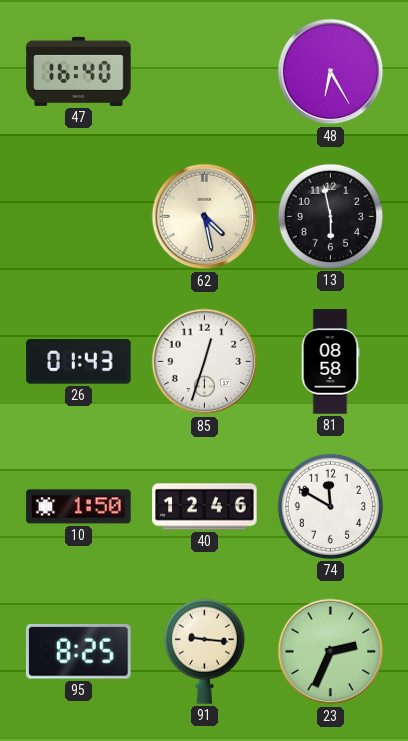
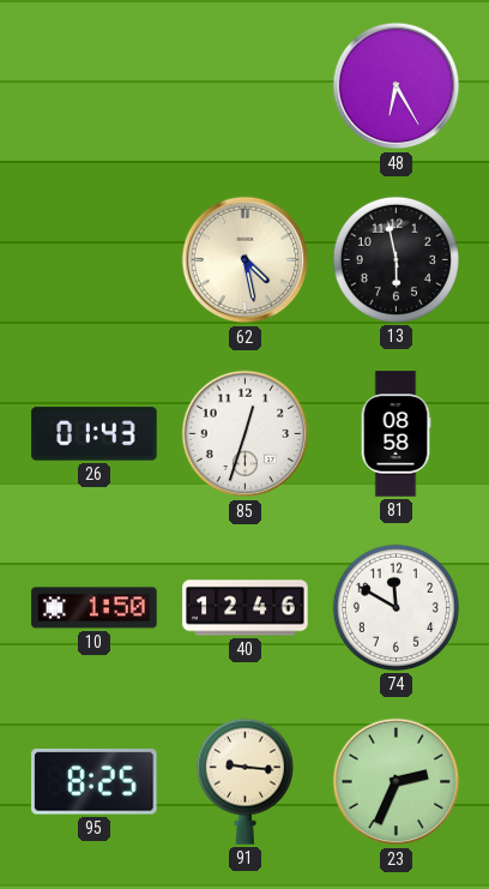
47: 16:40 -> none (79, 71)
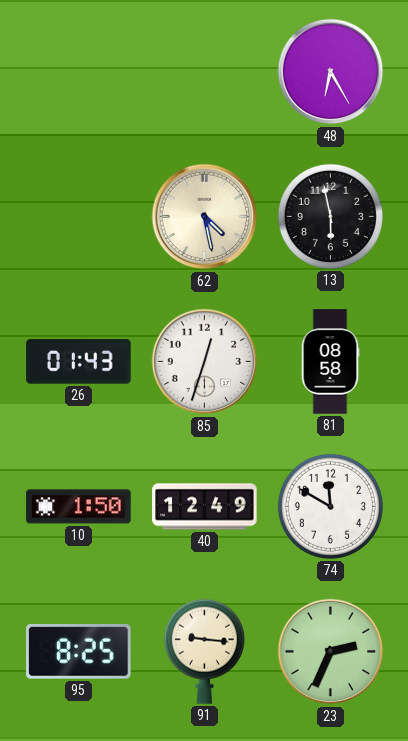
40: 12:46 -> 12:49 (205, 507)
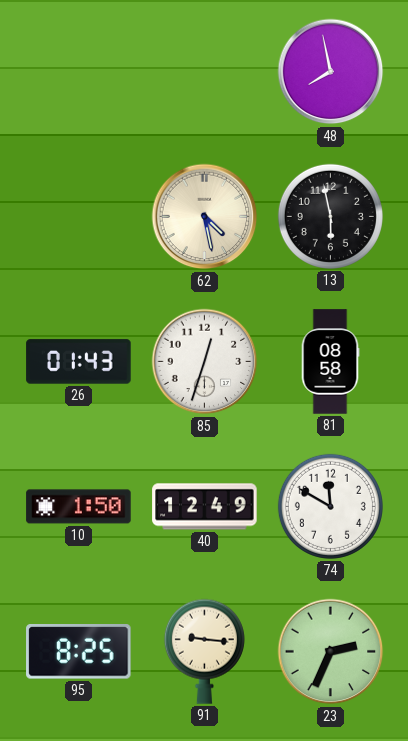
48: 6:25 -> 7:58 (331, 72)
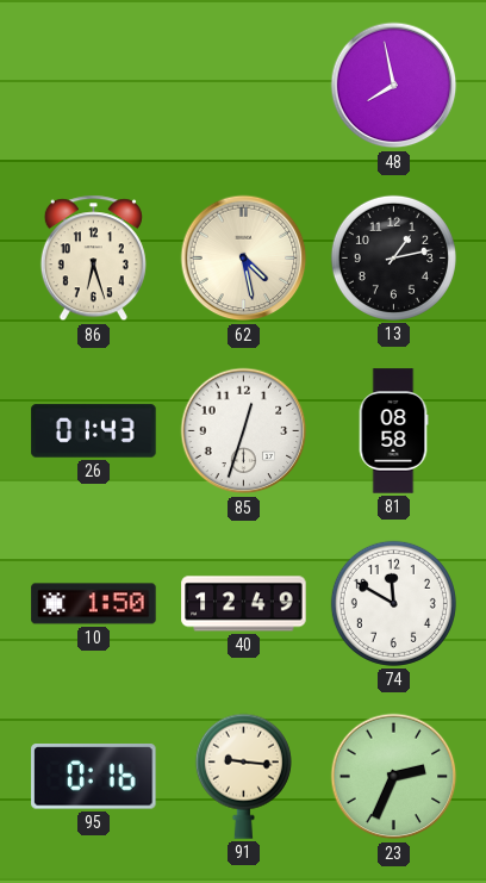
86: none -> 6:27 (93, 259)
13: 5:58 -> 1:13 (393, 257)
95: 8:25 -> 0:16 (94, 777)
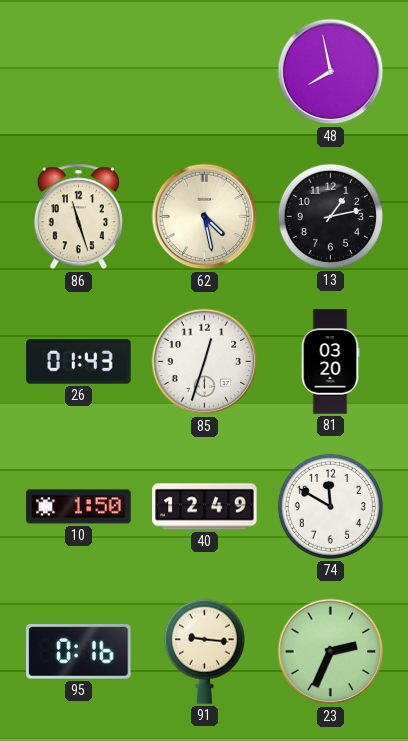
86: 6:27 -> 11:27 (78, 217)
81: 08:58 -> 03:20 (330, 362)
